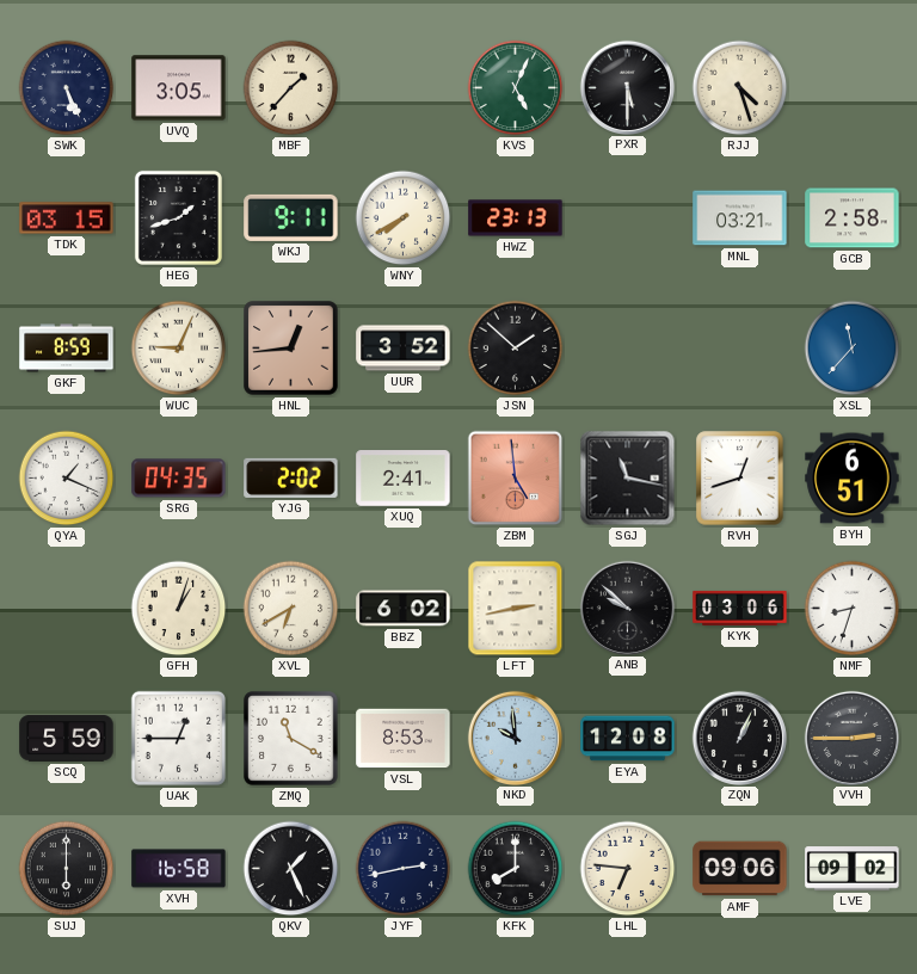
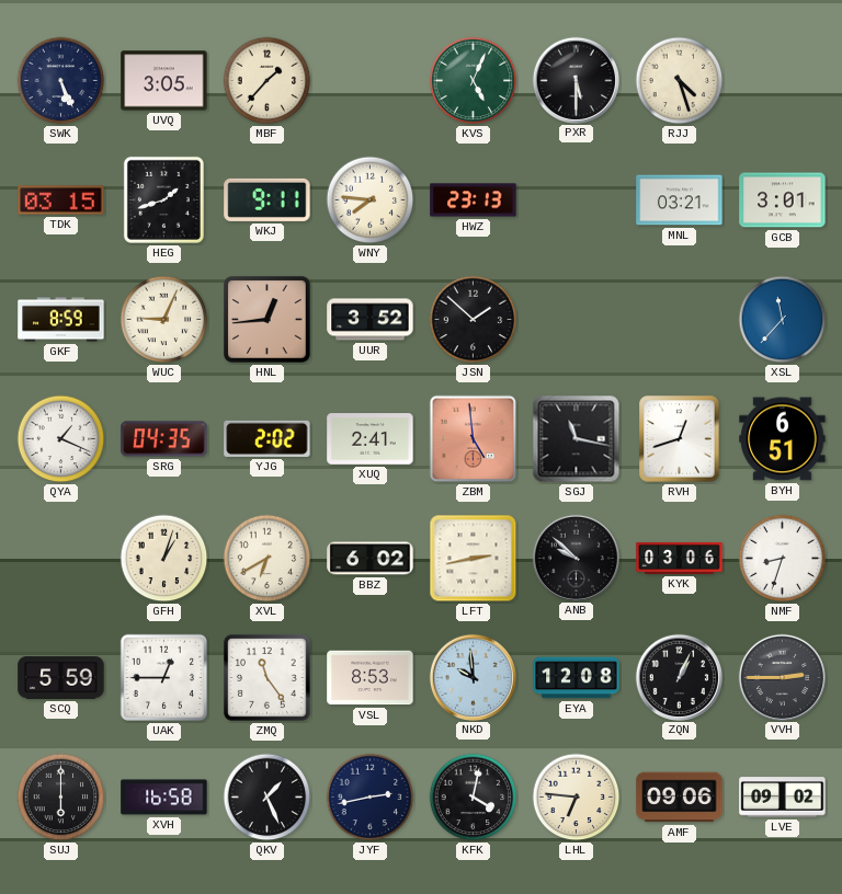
WNY: 7:40 -> 7:46 (371, 200)
GCB: 2:58 -> 3:01 (783, 200)
ZMQ: 11:20 -> 11:24 (268, 678)
KFK: 8:00 -> 4:02 (474, 798)
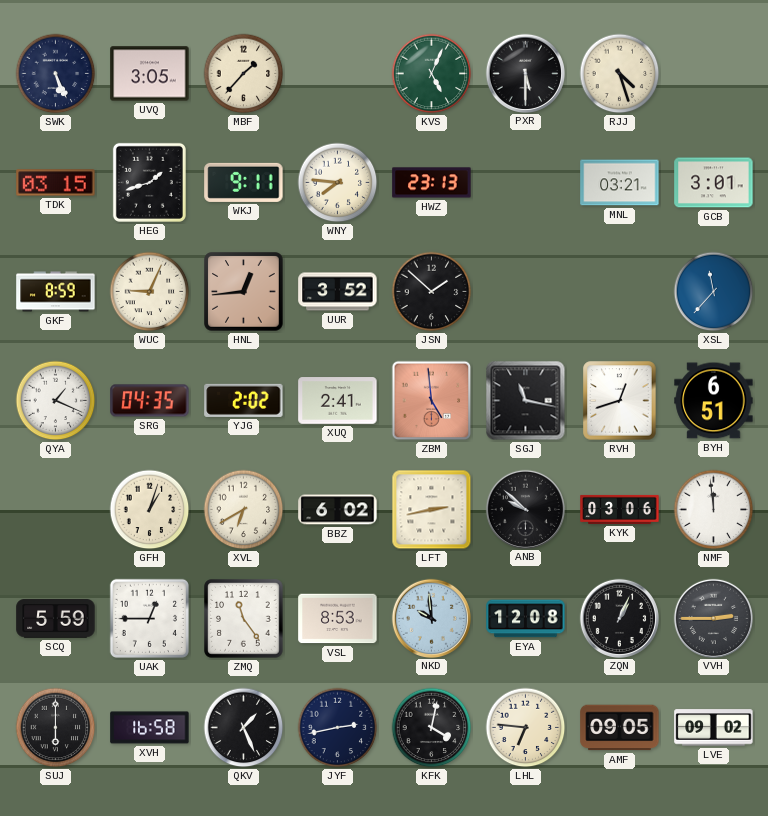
NMF: 8:33 -> 11:59 (714, 510)
AMF: 09:06 -> 09:05 (620, 728)
